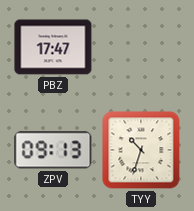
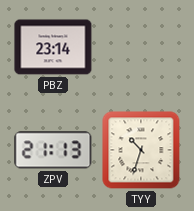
PBZ: 17:47 -> 23:14 (53, 47)
ZPV: 09:13 -> 21:13 (53, 150)
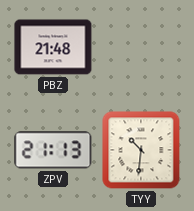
PBZ: 23:14 -> 21:48 (53, 47)
TYY: 10:33 -> 10:31 (141, 150)
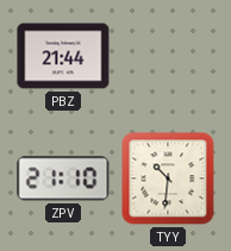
PBZ: 21:48 -> 21:44 (63, 56)
ZPV: 21:13 -> 21:10 (63, 178)
